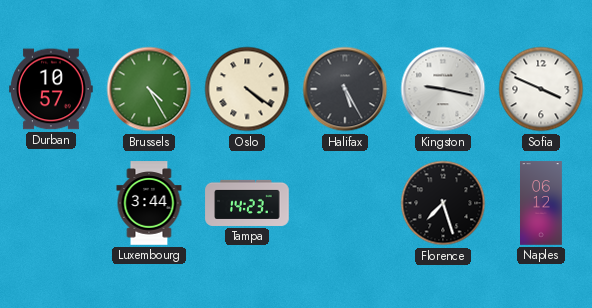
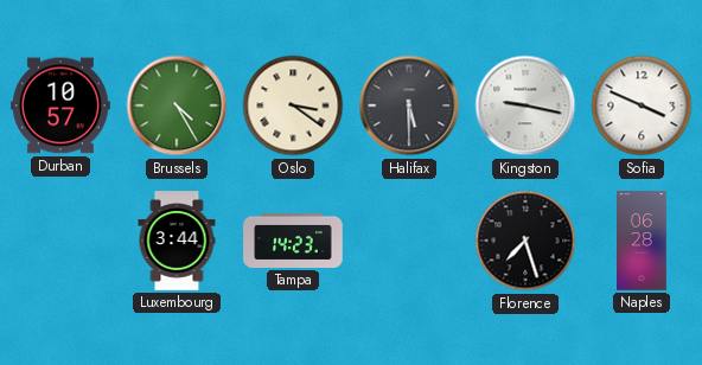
Oslo: 4:21 -> 3:21 (293, 105)
Halifax: 5:25 -> 5:30 (409, 105)
Naples: 06:12 -> 06:28 (643, 241)
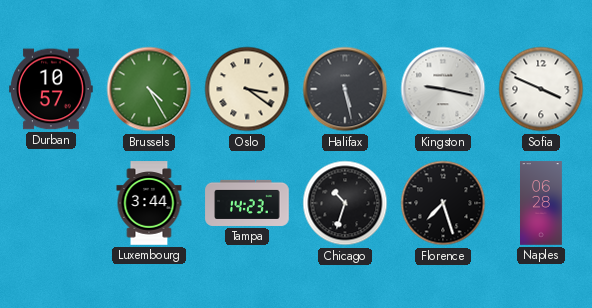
Halifax: 5:30 -> 5:28 (345, 89)
Chicago: none -> 10:33 (345, 203)
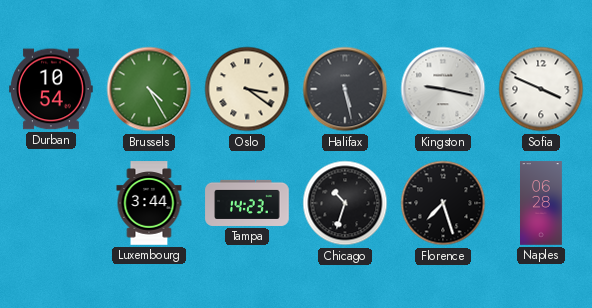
Durban: 10:57 -> 10:54 (51, 89)
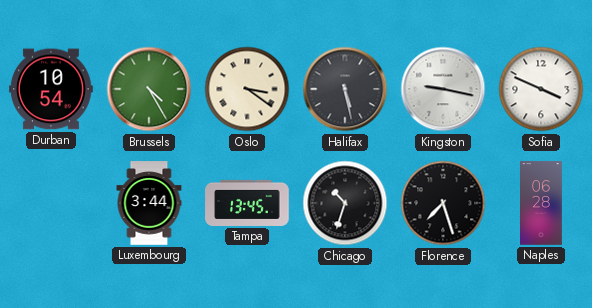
Tampa: 14:23 -> 13:45 (247, 203)
